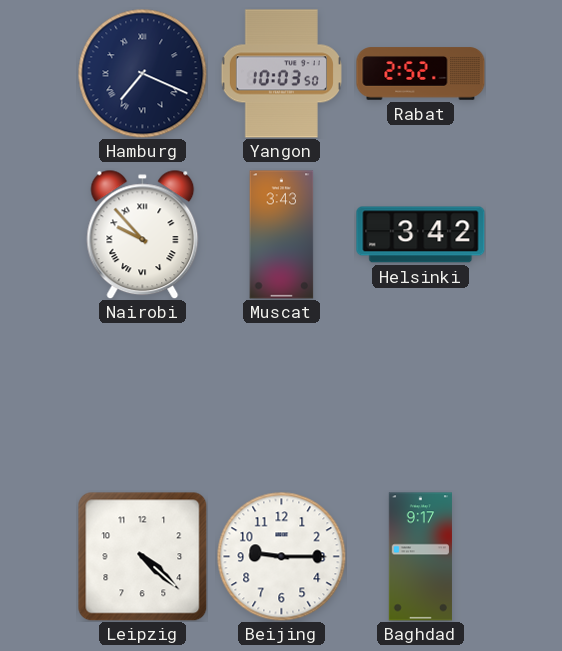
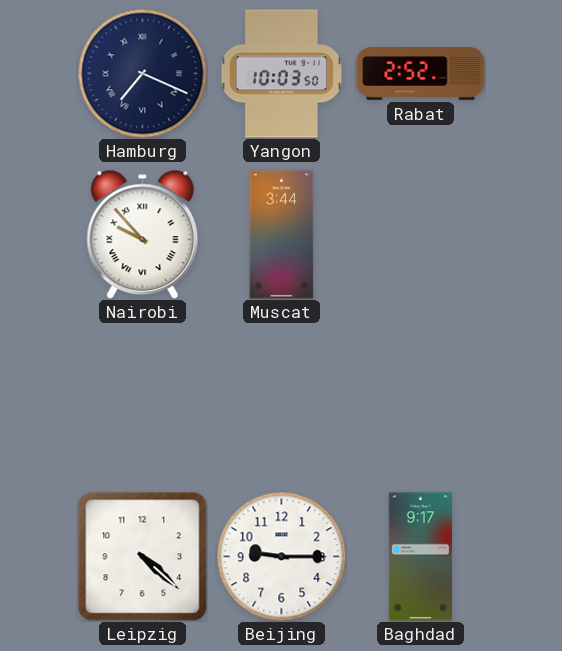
Muscat: 3:43 -> 3:44 (282, 235)
Helsinki: 3:42 -> none (421, 235)
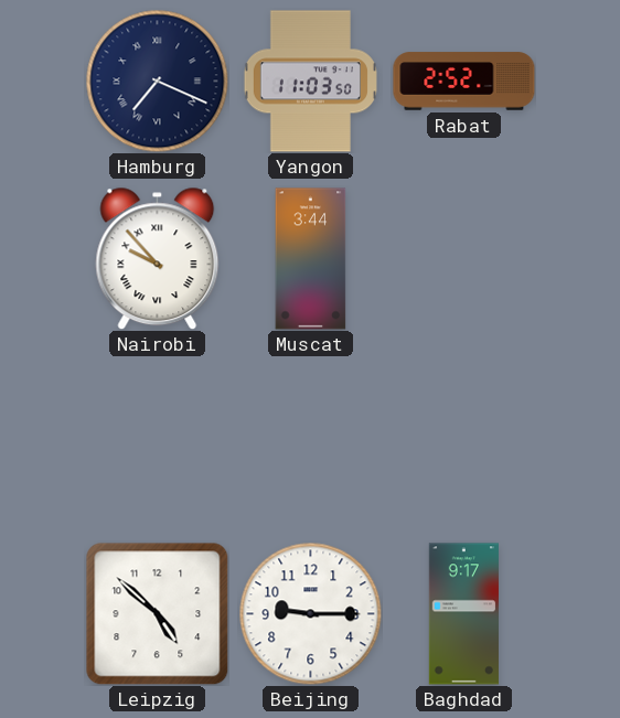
Yangon: 10:03 -> 11:03 (310, 82)
Leipzig: 4:22 -> 4:52 (157, 613)
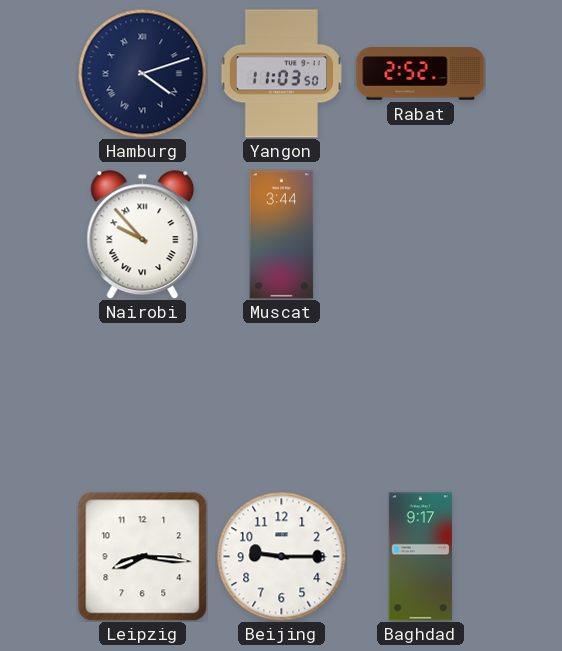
Hamburg: 7:19 -> 4:12 (142, 73)
Leipzig: 4:52 -> 8:16 (142, 556)
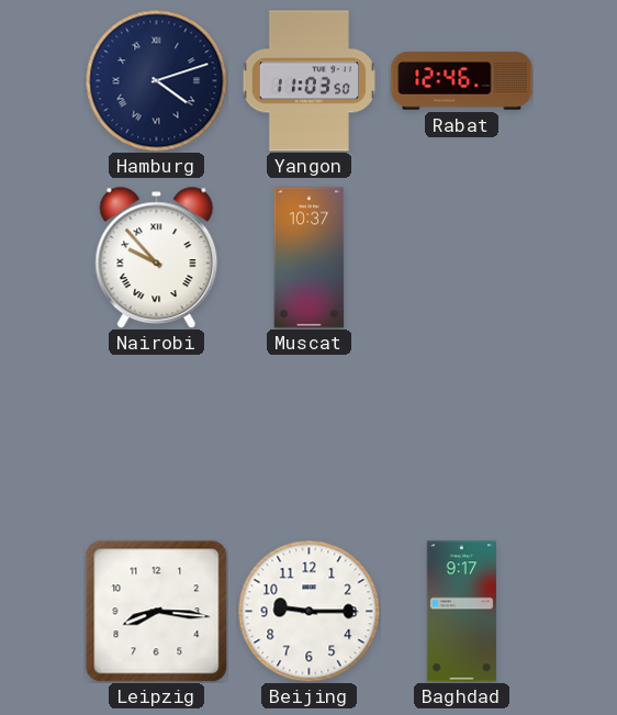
Rabat: 2:52 -> 12:46 (462, 81)
Muscat: 3:44 -> 10:37 (310, 258)
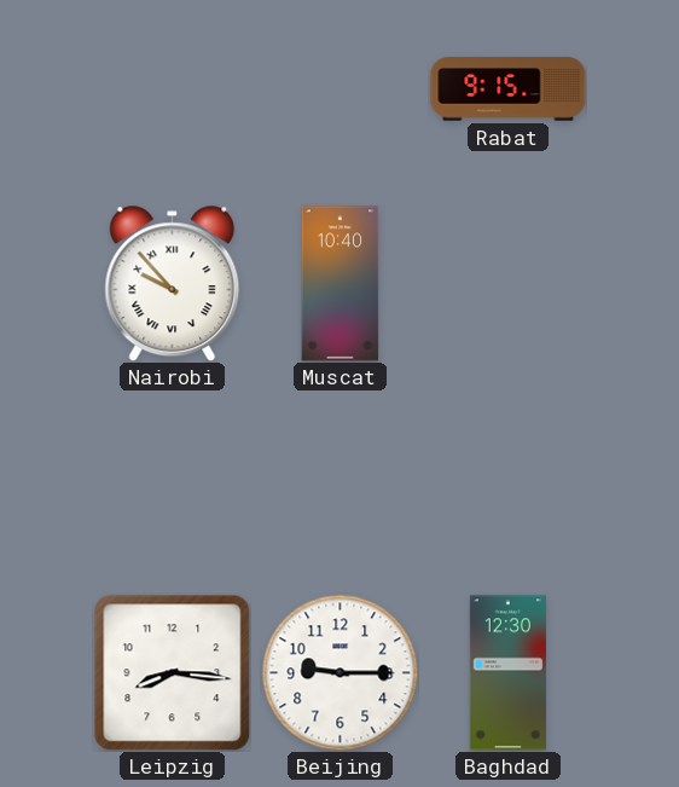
Hamburg: 4:12 -> none (156, 80)
Yangon: 11:03 -> none (308, 81)
Rabat: 12:46 -> 9:15 (509, 89)
Muscat: 10:37 -> 10:40 (341, 284)
Baghdad: 9:17 -> 12:30 (507, 673)
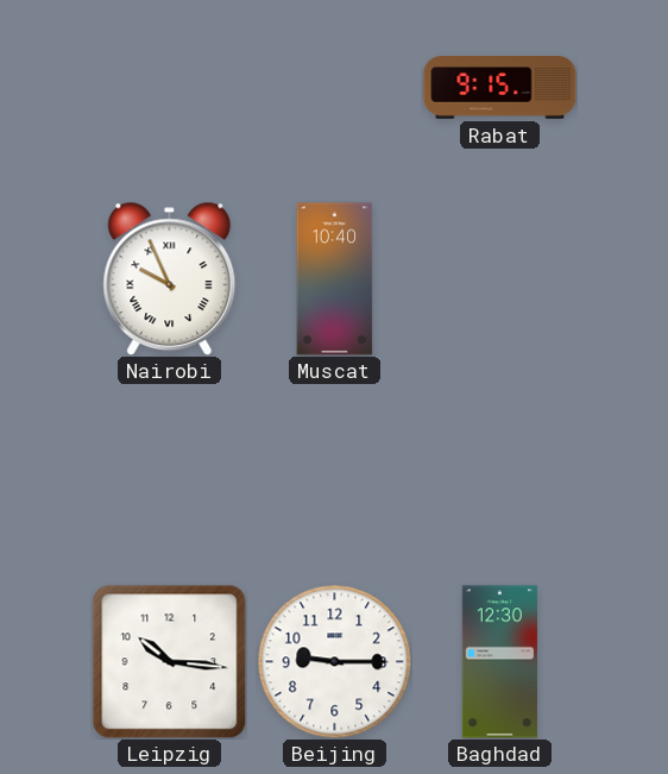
Nairobi: 9:53 -> 9:56 (170, 278)
Leipzig: 8:16 -> 10:16 (169, 661)
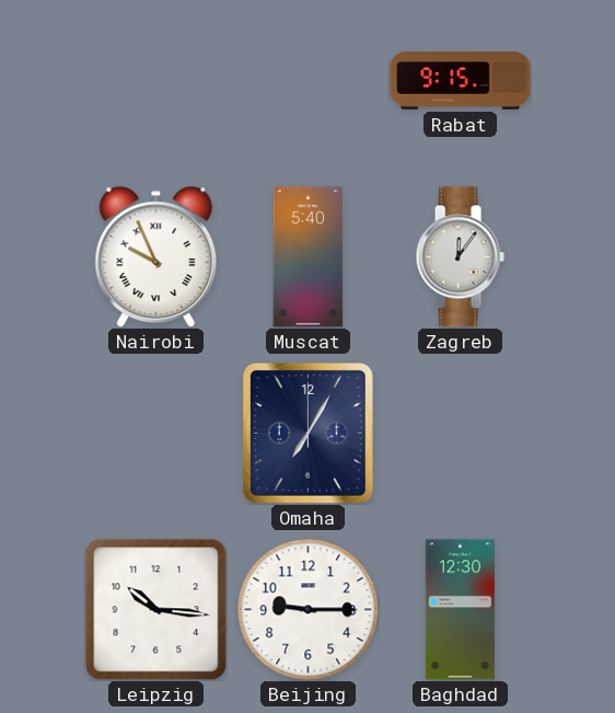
Muscat: 10:40 -> 5:40 (309, 257)
Zagreb: none -> 12:06 (460, 257)
Omaha: none -> 7:05 (307, 433)
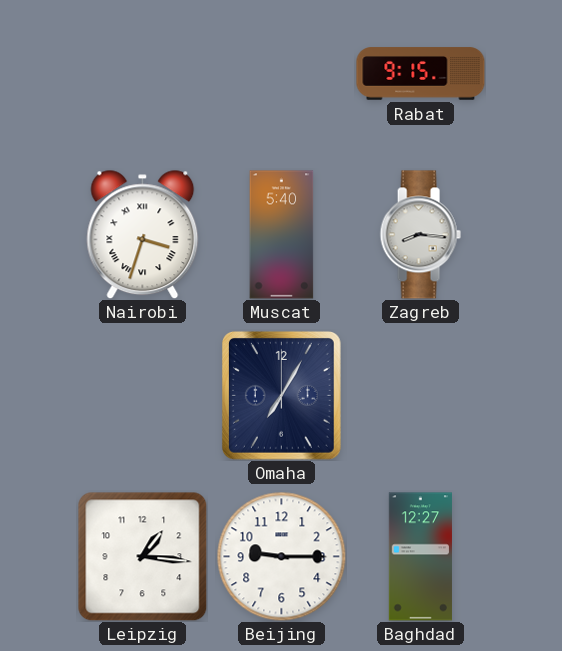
Nairobi: 9:56 -> 3:33 (143, 234)
Zagreb: 12:06 -> 8:16 (420, 235)
Leipzig: 10:16 -> 1:16 (142, 556)
Baghdad: 12:30 -> 12:27 (420, 557)
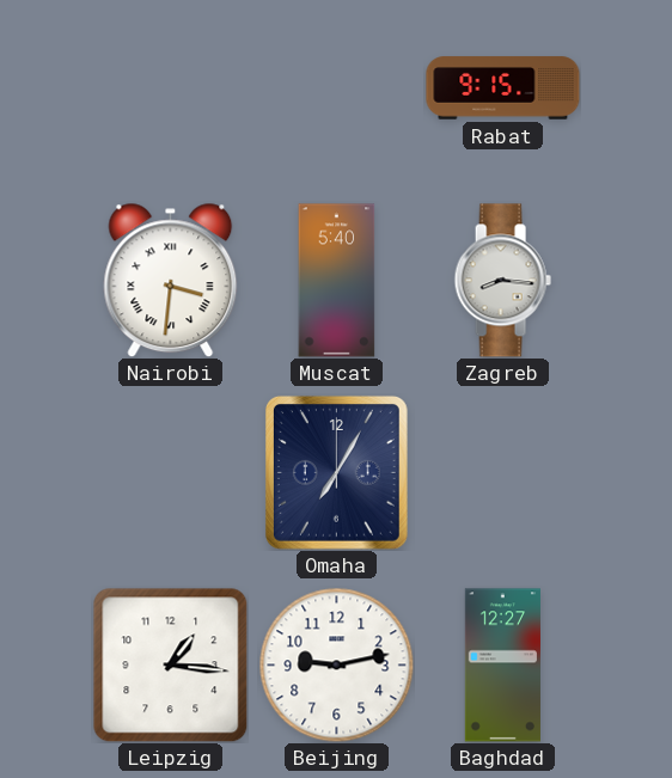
Nairobi: 3:33 -> 3:31 (171, 280)
Beijing: 9:15 -> 9:13 (336, 664)
